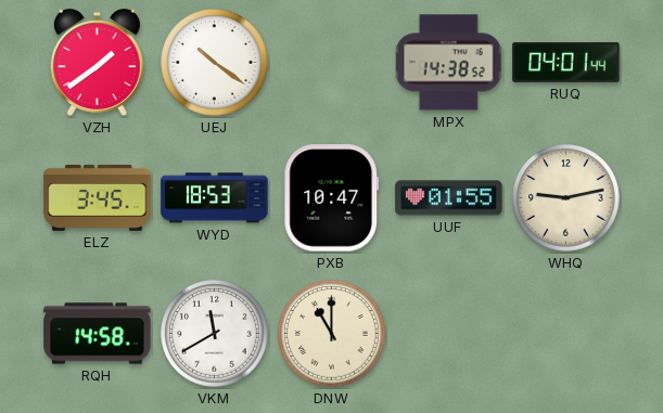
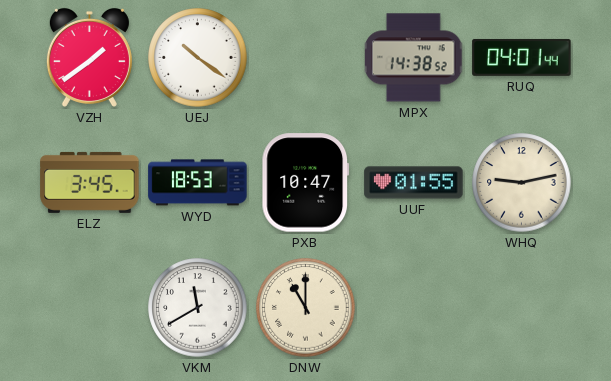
RQH: 14:58 -> none (98, 334)
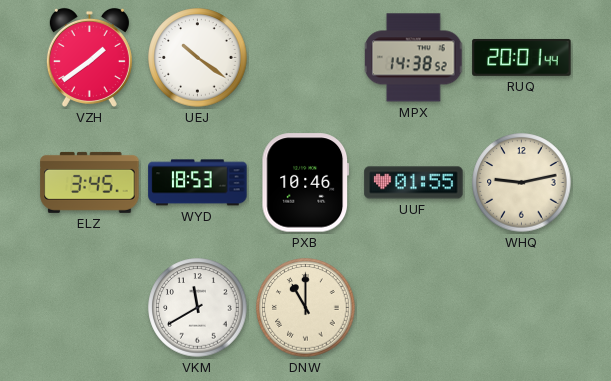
RUQ: 04:01 -> 20:01 (522, 57)
PXB: 10:47 -> 10:46 (306, 183)
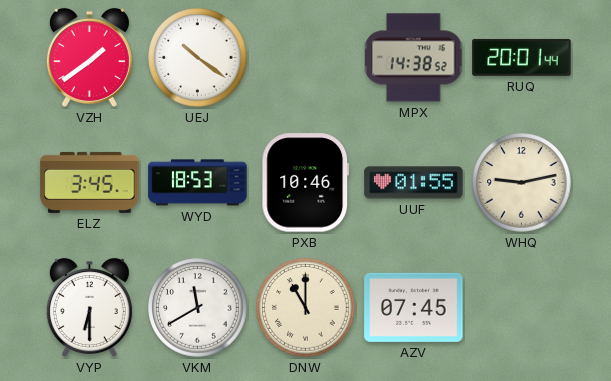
VYP: none -> 6:30 (89, 307)
AZV: none -> 07:45 (414, 307)
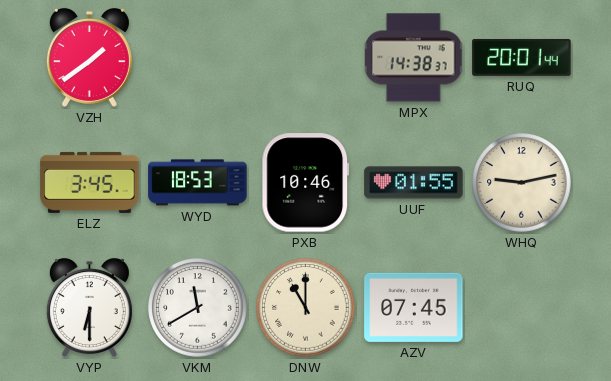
UEJ: 10:21 -> none (198, 58)
MPX: 14:38:52 -> 14:38:37 (415, 58)
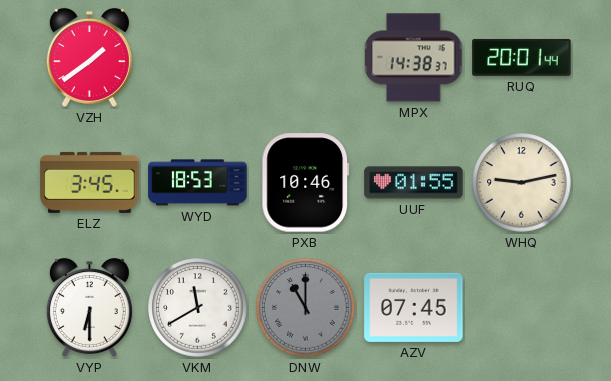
DNW dial: cream -> grey (306, 308)
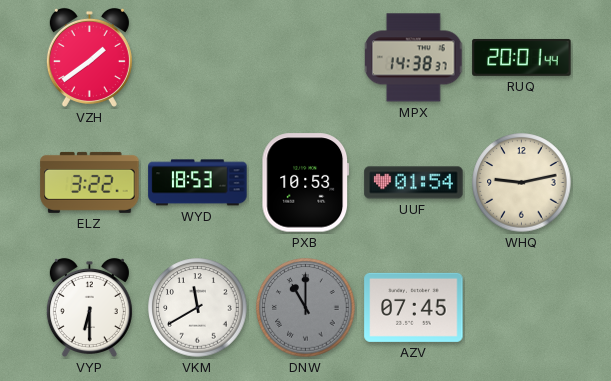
ELZ: 3:45 -> 3:22 (90, 182)
PXB: 10:46 -> 10:53 (306, 183)
UUF: 01:55 -> 01:54 (414, 183)
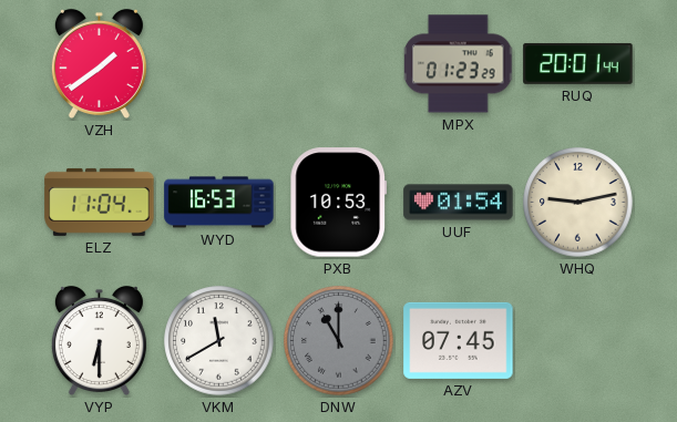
MPX: 14:38 -> 01:23 (460, 64)
ELZ: 3:22 -> 11:04 (100, 202)
WYD: 18:53 -> 16:53 (219, 203)
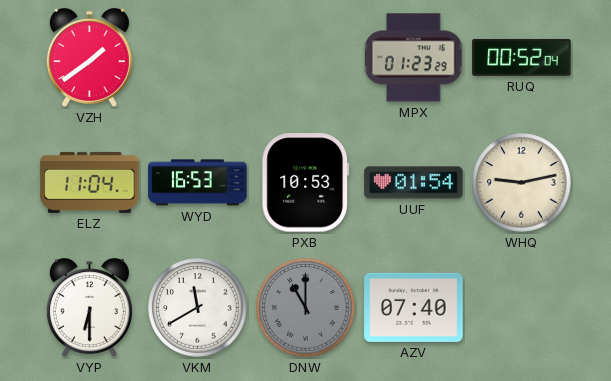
RUQ: 20:01 -> 00:52 (522, 57)
AZV: 07:45 -> 07:40 (414, 307)
